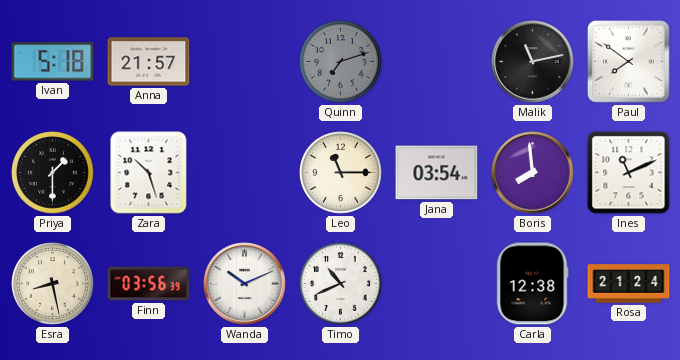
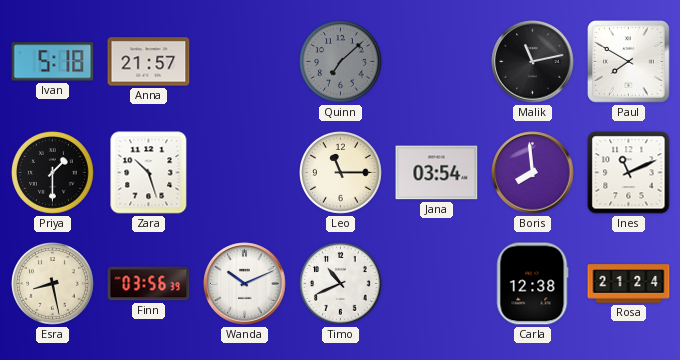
Quinn: 7:12 -> 7:08 (341, 62)
Paul: 7:51 -> 7:50 (629, 62)
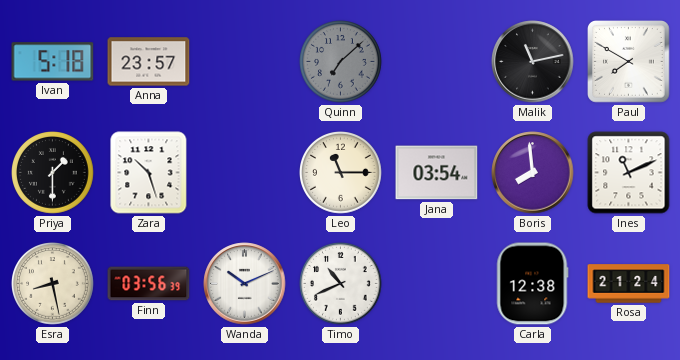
Anna: 21:57 -> 23:57 (149, 62)
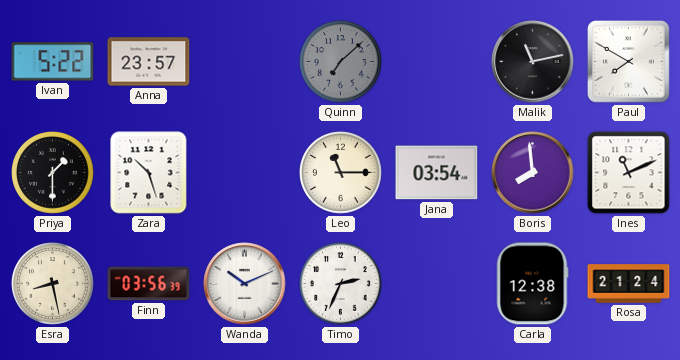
Ivan: 5:18 -> 5:22 (53, 62)
Timo: 10:41 -> 2:34 (341, 284)
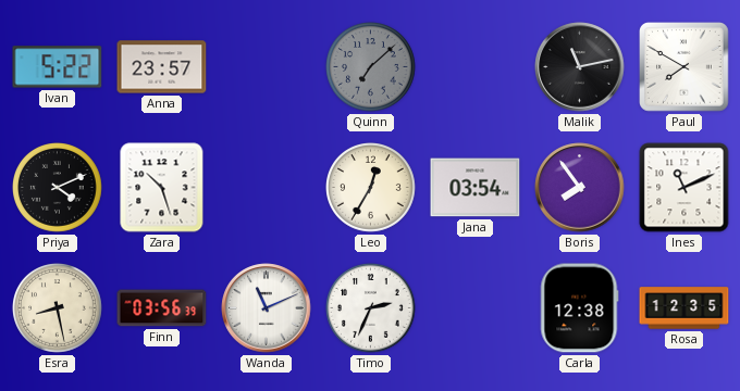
Priya: 1:30 -> 4:11 (58, 188)
Leo: 11:15 -> 12:35 (371, 188)
Boris: 7:59 -> 7:54 (580, 188)
Wanda: 10:11 -> 11:11 (267, 308)
Rosa: 21:24 -> 12:35 (684, 308)
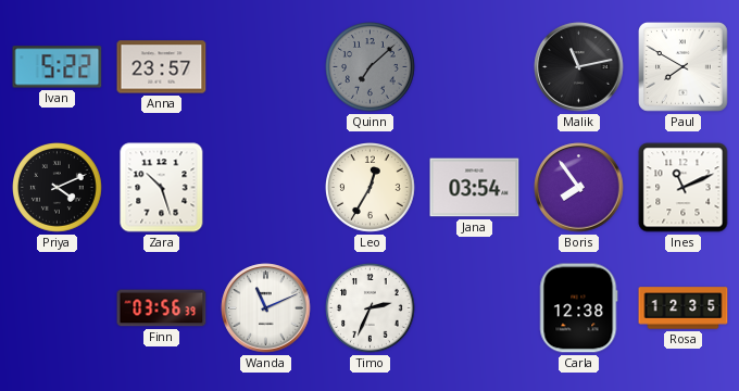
Esra: 8:28 -> none (58, 308)
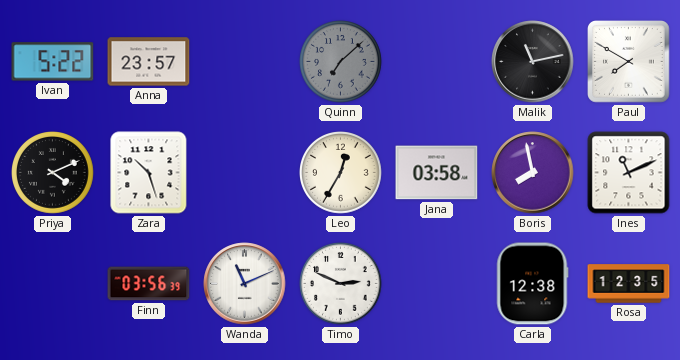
Jana: 03:54 -> 03:58 (437, 173)
Boris: 7:54 -> 7:58 (533, 173)
Timo: 2:34 -> 2:49 (341, 284)
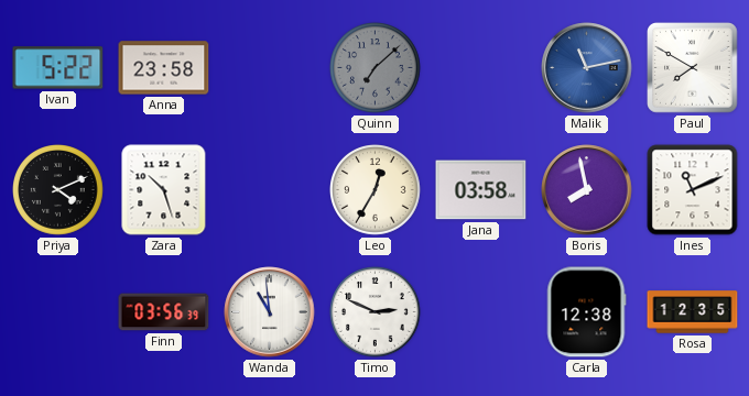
Anna: 23:57 -> 23:58 (164, 68)
Malik dial: black -> blue (587, 68)
Wanda: 11:11 -> 10:59 (270, 312)
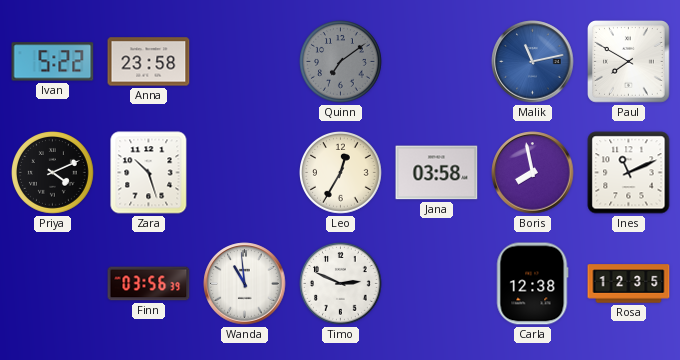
Quinn: 7:08 -> 7:09 (341, 62)
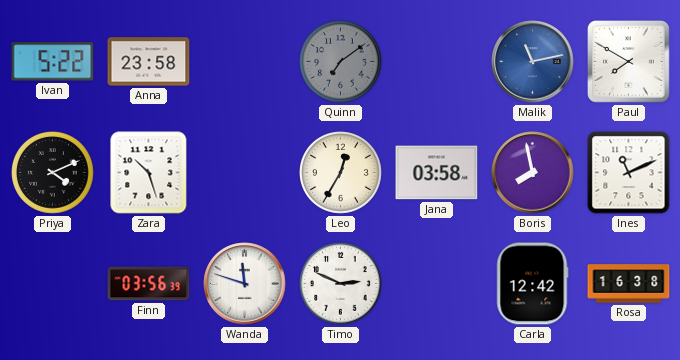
Wanda: 10:59 -> 11:48 (245, 284)
Carla: 12:38 -> 12:42 (532, 284)
Rosa: 12:35 -> 16:38 (629, 284)
